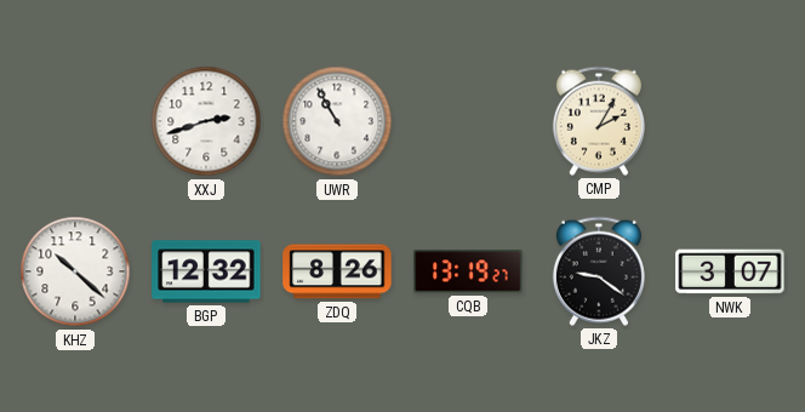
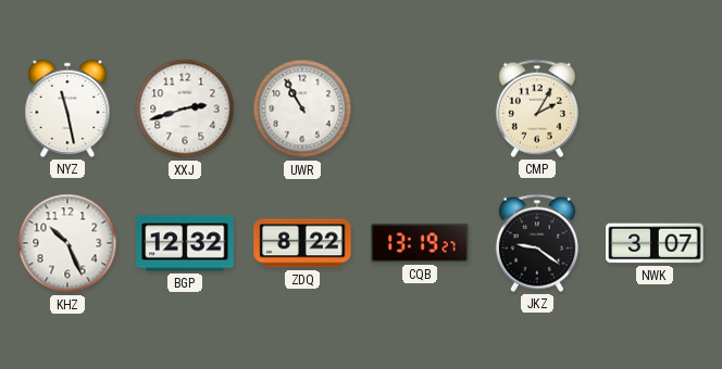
NYZ: none -> 11:28 (67, 109)
KHZ: 10:22 -> 10:26 (67, 243)
ZDQ: 8:26 -> 8:22 (302, 243)
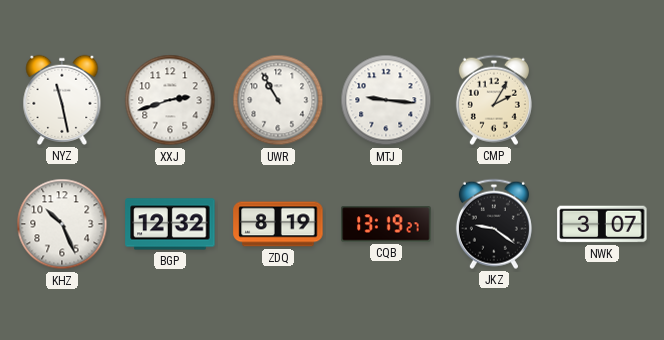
MTJ: none -> 9:16 (386, 100)
ZDQ: 8:22 -> 8:19 (278, 224)
